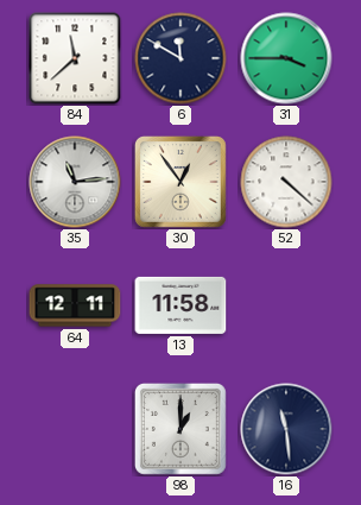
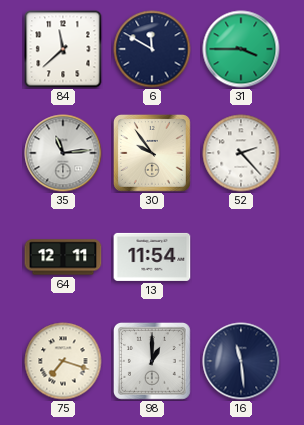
30: 12:54 -> 9:54 (153, 153)
52: 4:22 -> 2:23 (241, 153)
13: 11:58 -> 11:54 (152, 257)
75: none -> 7:18 (63, 361)
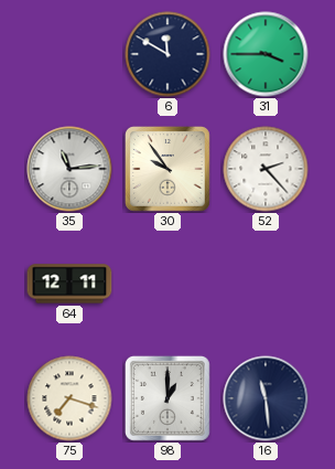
84: 11:38 -> none (63, 49)
13: 11:54 -> none (152, 257)
